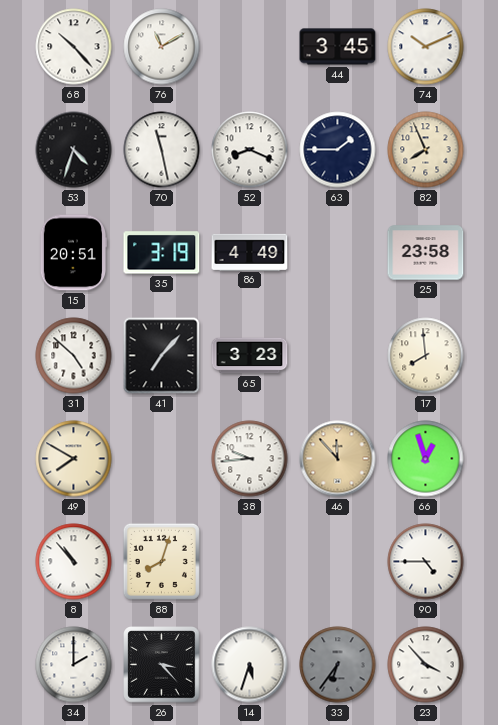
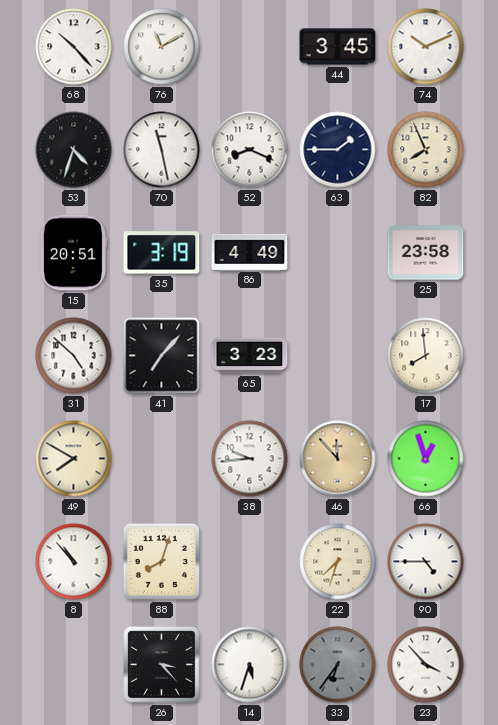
22: none -> 7:33 (338, 562)
34: 2:00 -> none (74, 665)
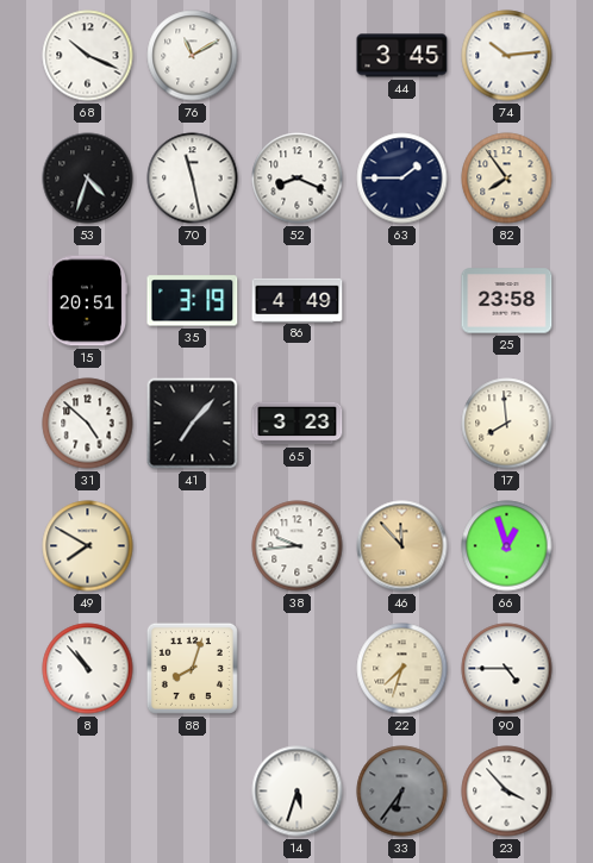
68: 10:23 -> 10:19 (88, 56)
74: 10:11 -> 10:14 (507, 56)
82: 7:56 -> 7:54 (507, 179)
26: 3:23 -> none (162, 665)
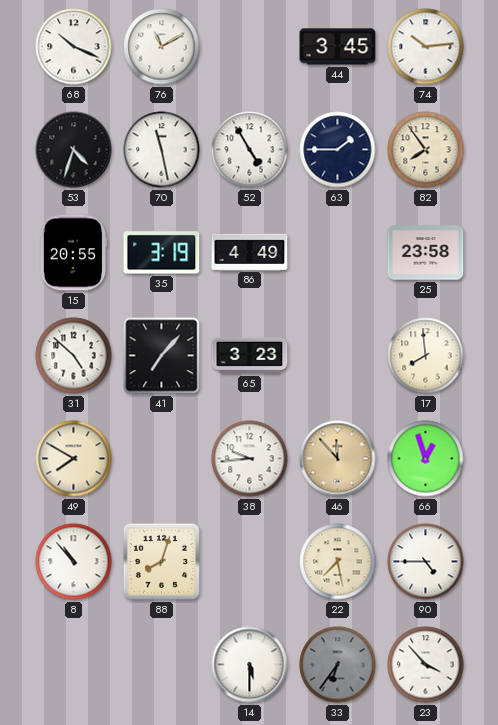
52: 8:19 -> 4:55 (250, 150)
15: 20:51 -> 20:55 (72, 253)
22: 7:33 -> 7:28 (338, 562)
14: 5:33 -> 5:30 (250, 665)
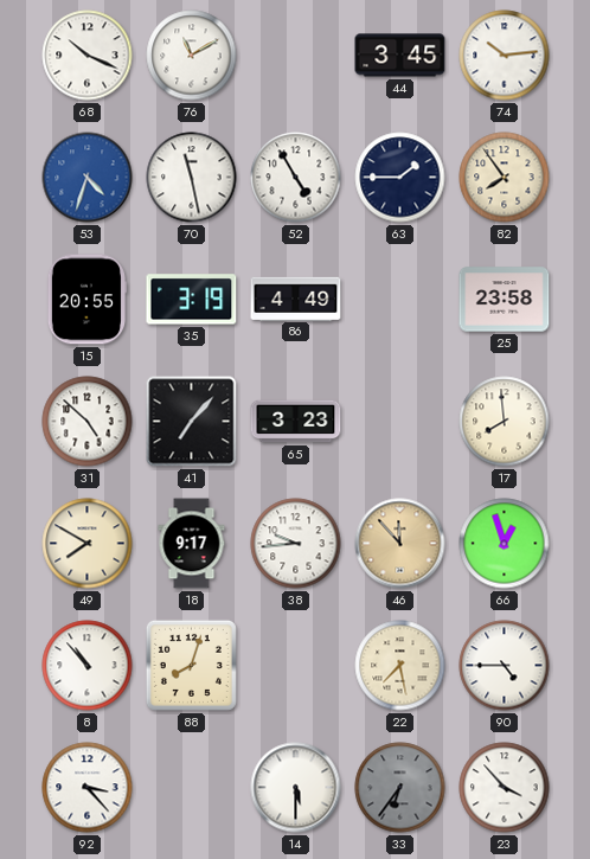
53 dial: black -> blue (88, 178)
18: none -> 9:17 (192, 544)
92: none -> 3:23 (88, 788)
